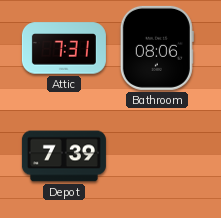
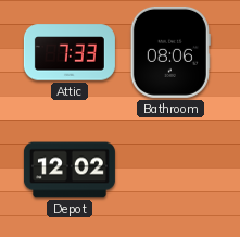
Attic: 7:31 -> 7:33 (70, 52)
Depot: 7:39 -> 12:02 (70, 170)
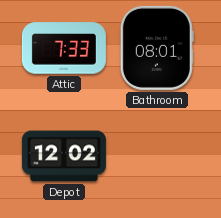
Bathroom: 08:06 -> 08:01 (157, 48)
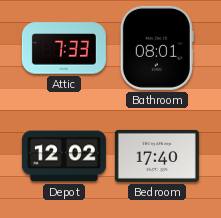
Bedroom: none -> 17:40 (157, 156)
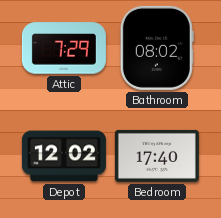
Attic: 7:33 -> 7:29 (64, 48)
Bathroom: 08:01 -> 08:02 (157, 48)
